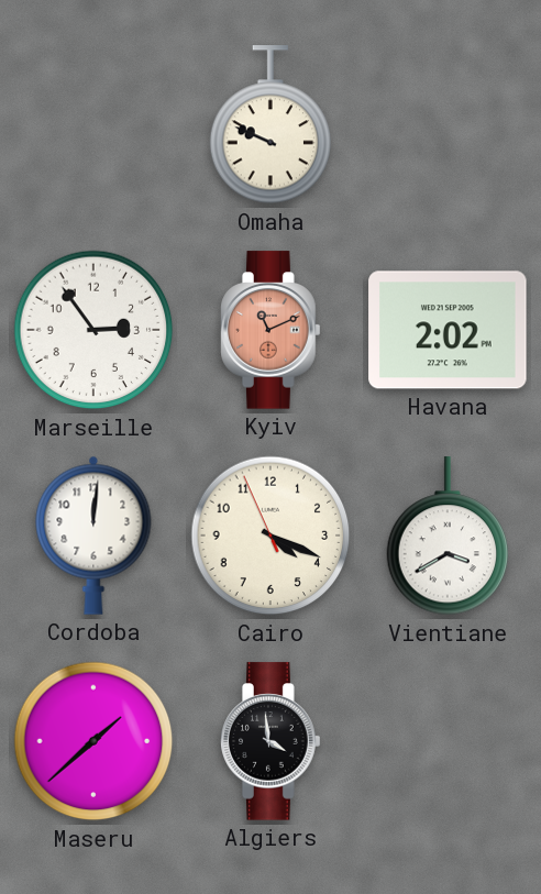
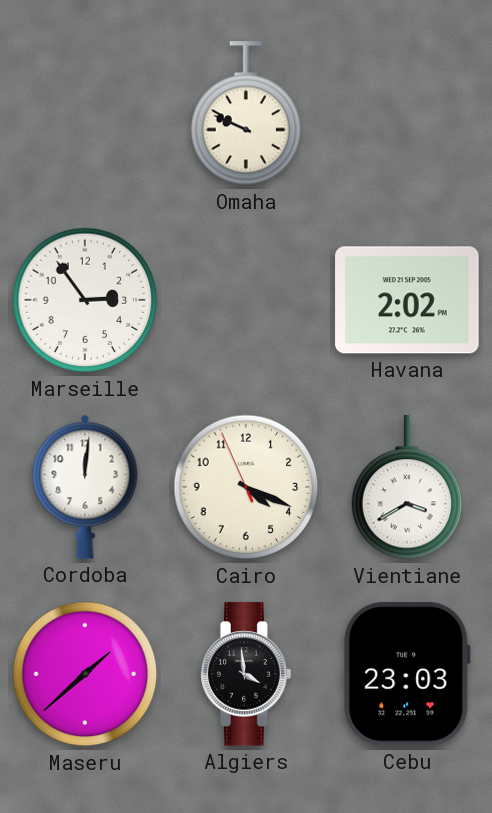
Kyiv: 11:11 -> none (270, 330)
Cebu: none -> 23:03 (407, 675)
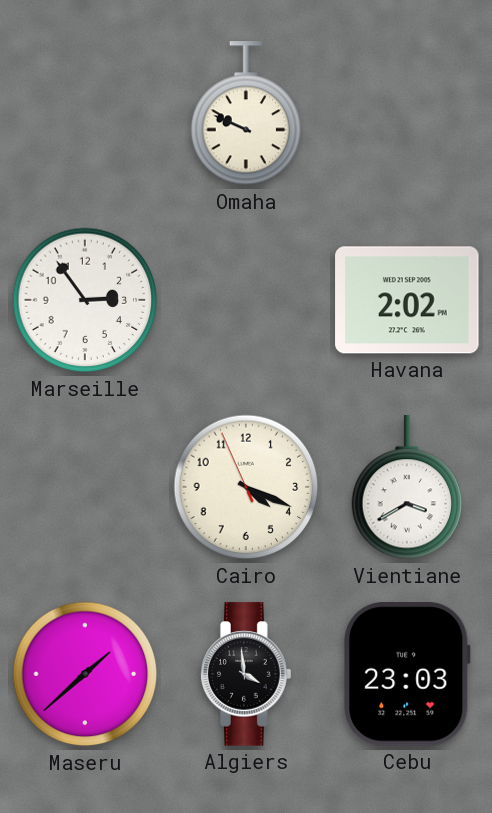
Cordoba: 12:01 -> none (85, 487)
